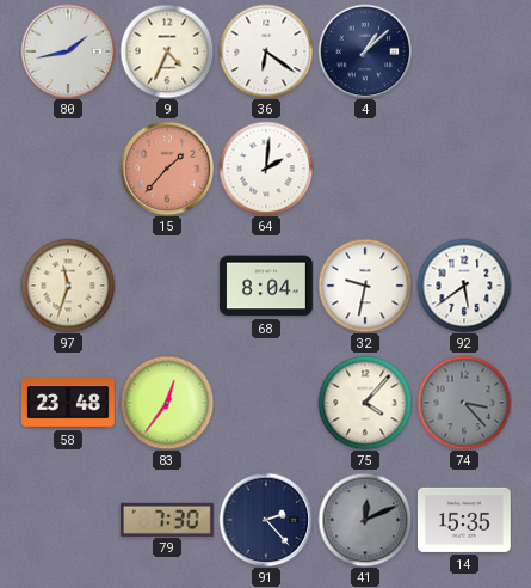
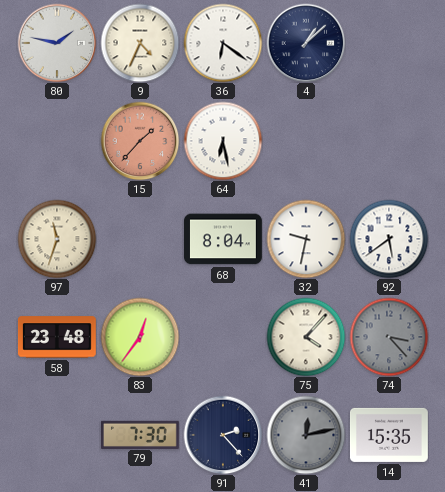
80: 1:43 -> 1:47 (57, 43)
64: 2:01 -> 6:28 (223, 141)
41: 12:11 -> 12:13 (306, 435)
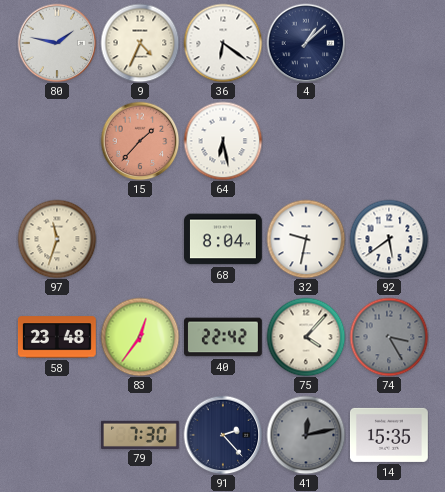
40: none -> 22:42 (224, 337)
74: 3:23 -> 3:25 (389, 337)
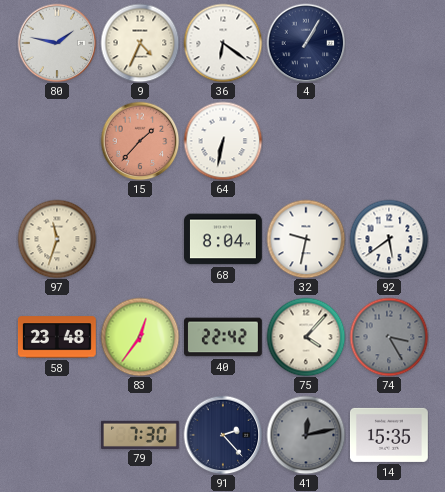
4: 1:08 -> 1:05 (306, 43)
64: 6:28 -> 6:32 (223, 141)
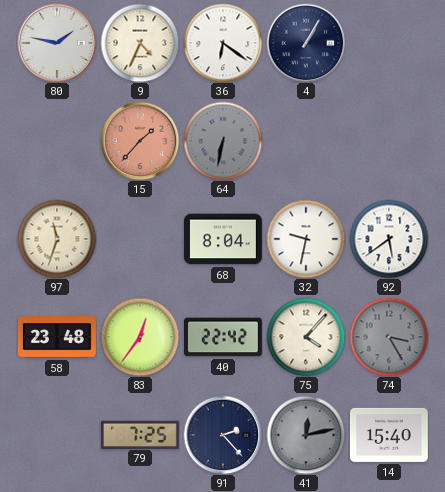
64 dial: white -> grey (223, 141)
79: 7:30 -> 7:25 (140, 434)
14: 15:35 -> 15:40 (390, 435)
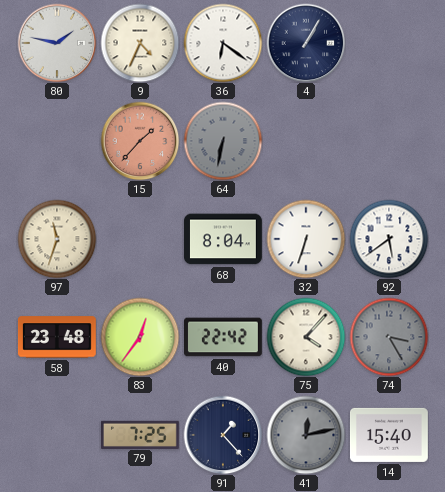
32: 9:32 -> 6:33 (306, 239)
91: 2:23 -> 1:23 (223, 435)
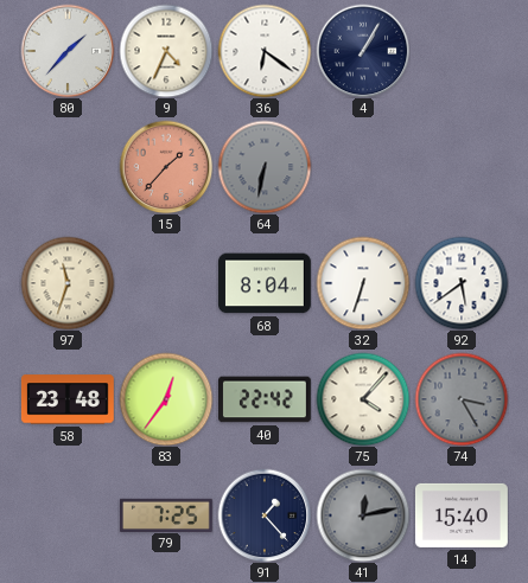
80: 1:47 -> 1:37 (68, 51)
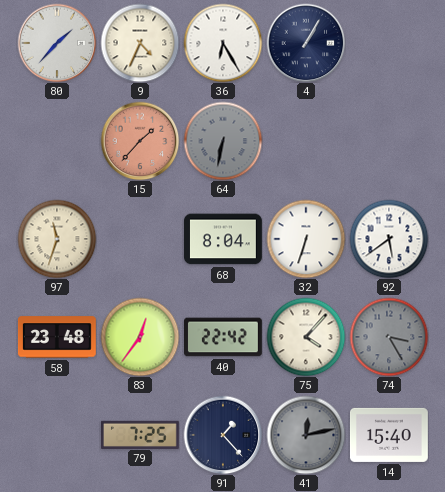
36: 6:21 -> 6:25 (223, 43)
